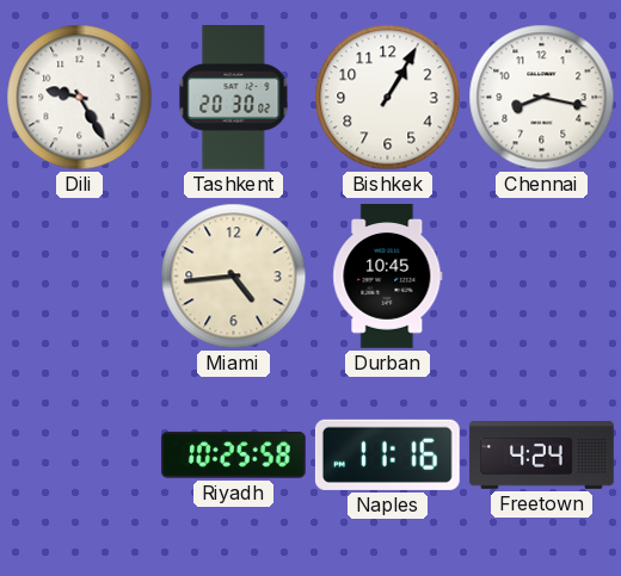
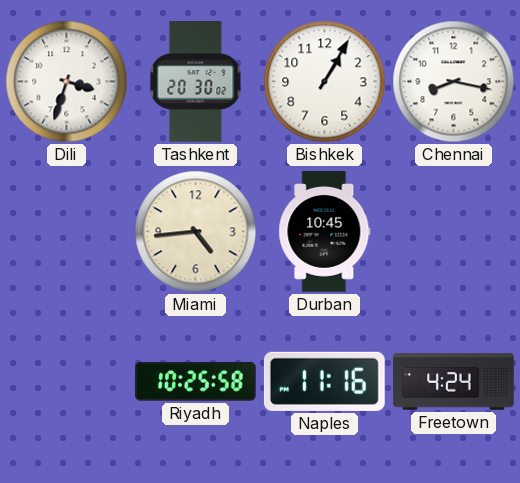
Dili: 9:25 -> 3:33 (67, 82)
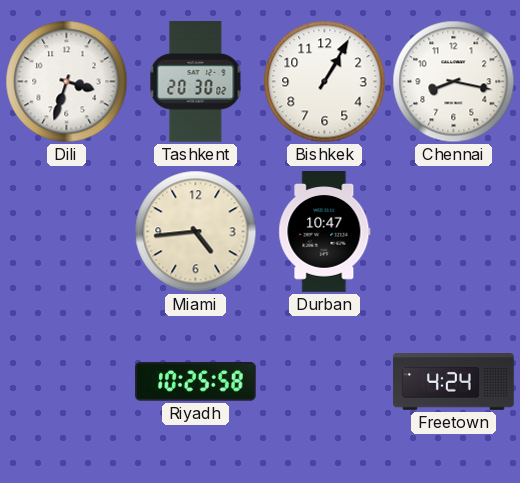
Durban: 10:45 -> 10:47 (325, 232)
Naples: 11:16 -> none (324, 381)
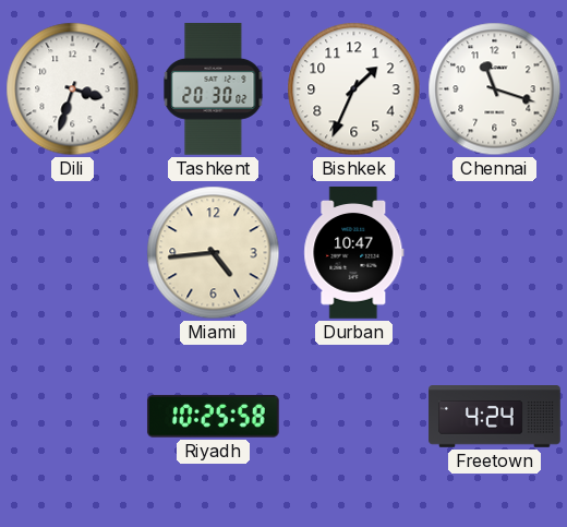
Bishkek: 1:05 -> 1:34 (354, 89)
Chennai: 8:17 -> 11:18 (495, 89)
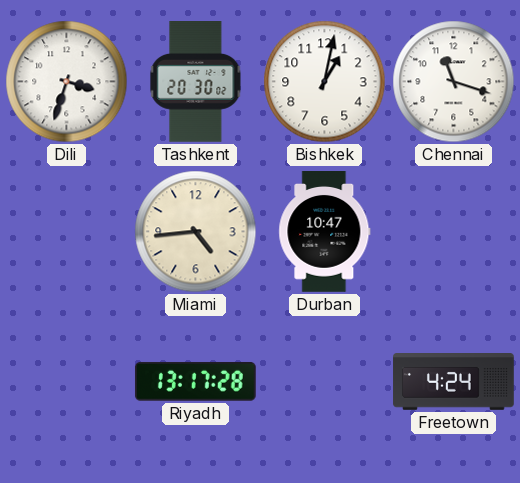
Bishkek: 1:34 -> 1:02 (325, 82)
Riyadh: 10:25 -> 13:17 (195, 381)
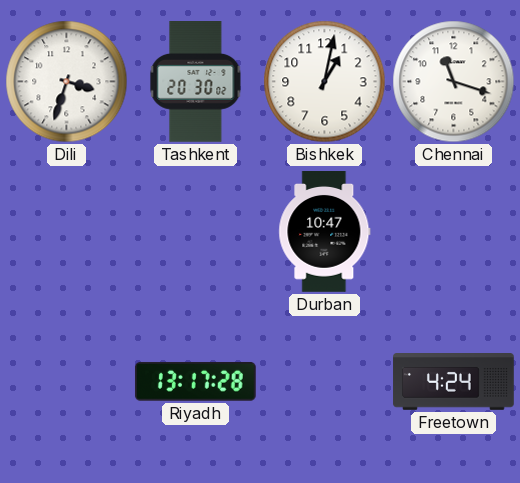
Miami: 4:44 -> none (196, 232)
